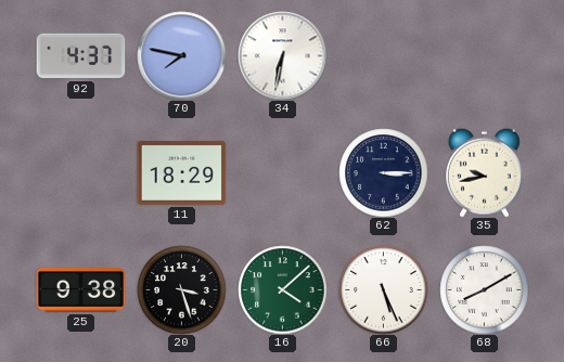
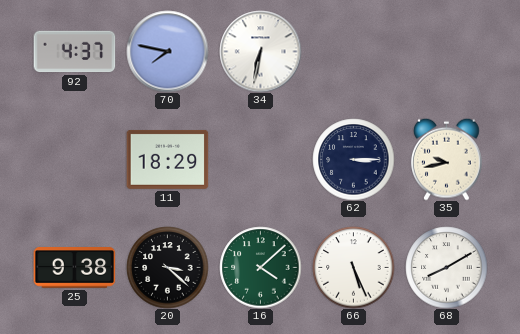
20: 3:27 -> 3:22 (167, 267)
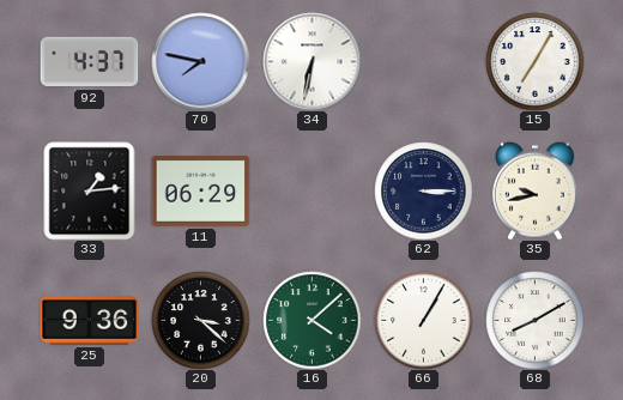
15: none -> 7:05 (534, 61)
33: none -> 1:14 (90, 190)
11: 18:29 -> 06:29 (200, 190)
25: 9:38 -> 9:36 (89, 321)
66: 5:26 -> 1:05 (423, 320)
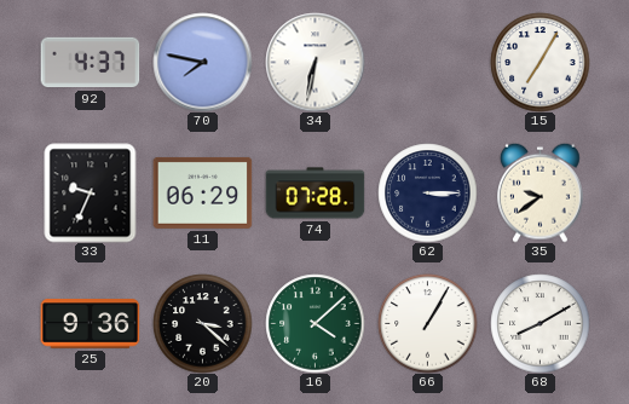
33: 1:14 -> 9:34 (91, 192)
74: none -> 07:28 (314, 194)
35: 9:43 -> 9:39 (541, 192)
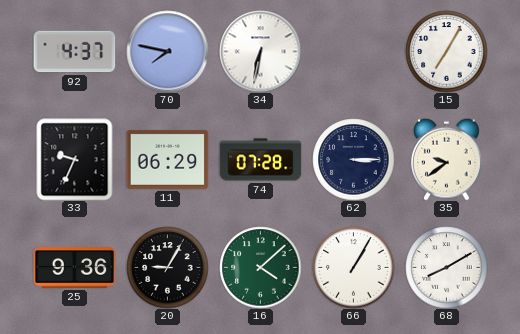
20: 3:22 -> 9:05 (167, 267)
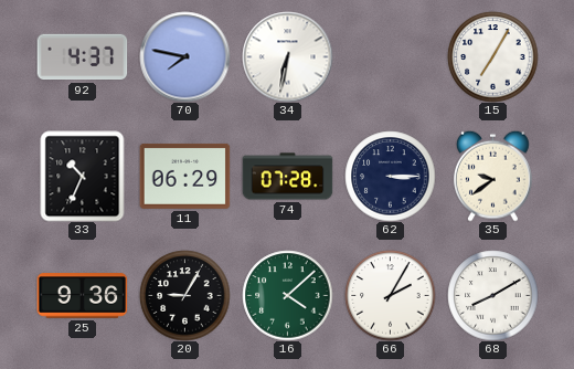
33: 9:34 -> 10:34 (83, 176)
66: 1:05 -> 2:05 (390, 295)
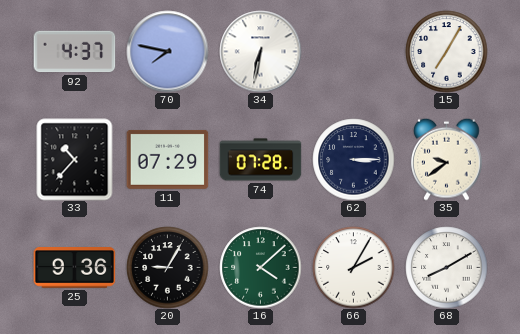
33: 10:34 -> 10:37 (75, 159)
11: 06:29 -> 07:29 (167, 159)
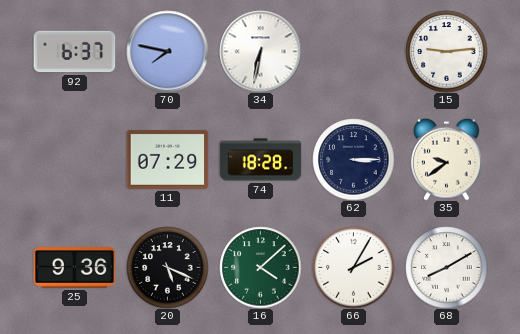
92: 4:37 -> 6:37 (74, 52)
15: 7:05 -> 9:14 (446, 51)
33: 10:37 -> none (75, 159)
74: 07:28 -> 18:28 (260, 160)
20: 9:05 -> 5:19 (167, 267)
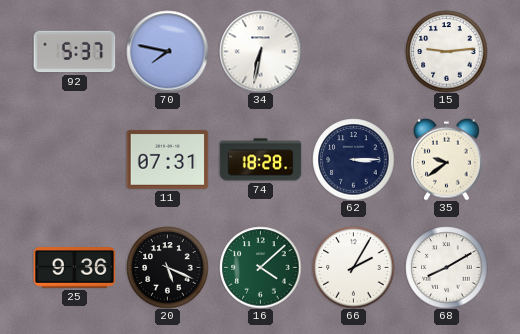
92: 6:37 -> 5:37 (74, 52)
11: 07:29 -> 07:31 (167, 159)
